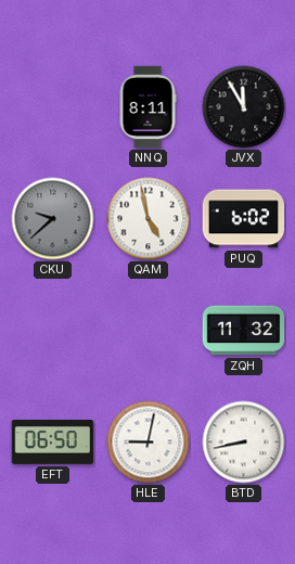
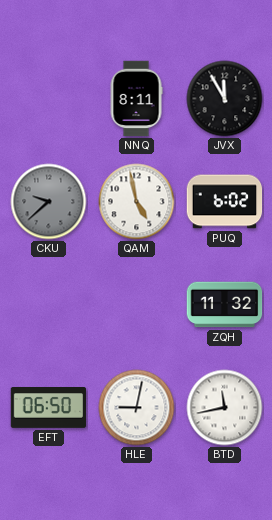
BTD: 8:43 -> 11:43 (225, 408)
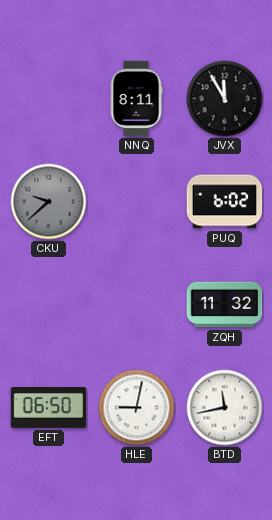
QAM: 4:58 -> none (137, 202)
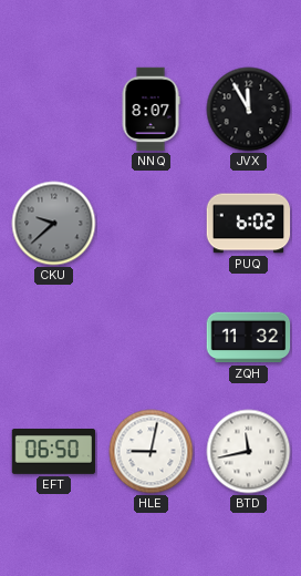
NNQ: 8:11 -> 8:07 (150, 110)
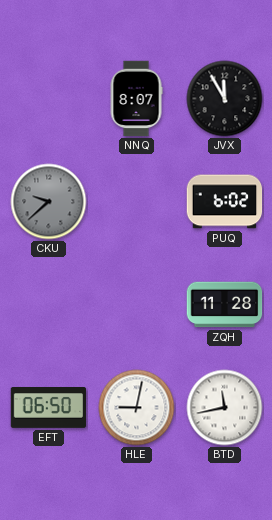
ZQH: 11:32 -> 11:28 (225, 305)
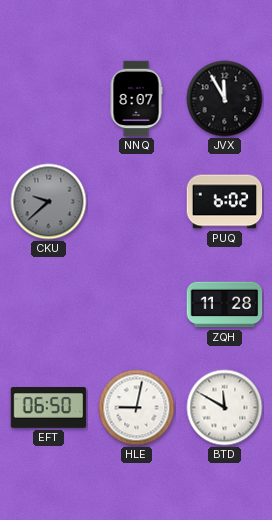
BTD: 11:43 -> 11:50 (225, 408)
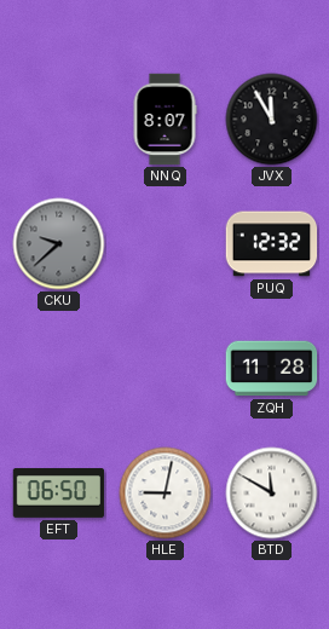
PUQ: 6:02 -> 12:32 (272, 244)
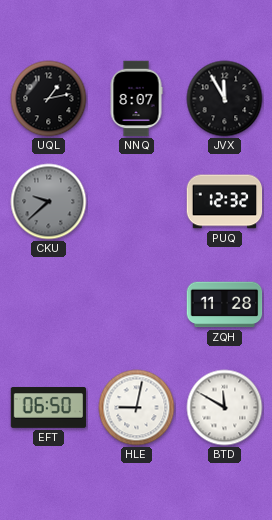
UQL: none -> 1:13 (49, 99)
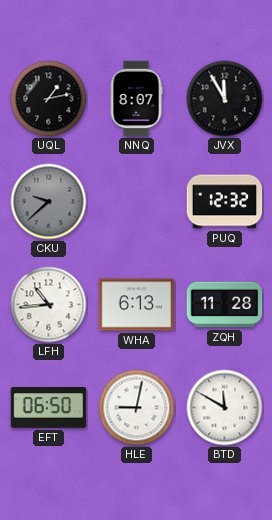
LFH: none -> 10:44 (49, 305)
WHA: none -> 6:13 (137, 305)
